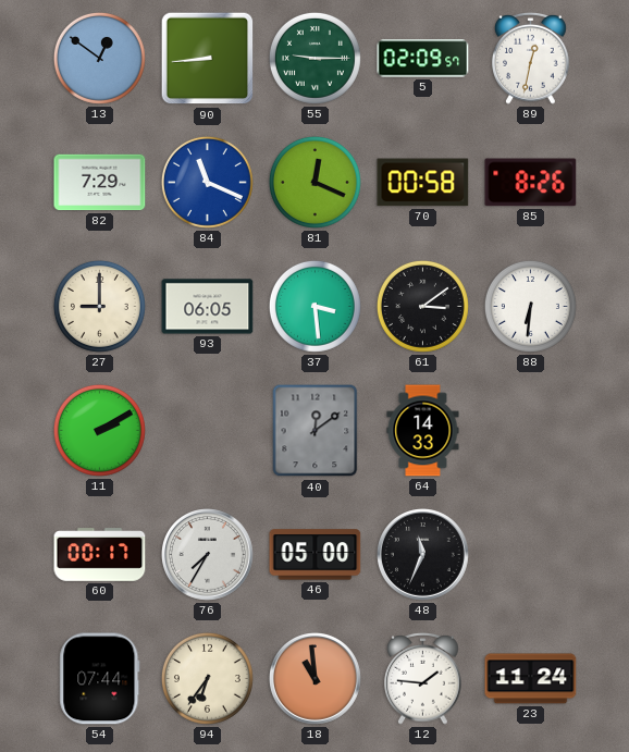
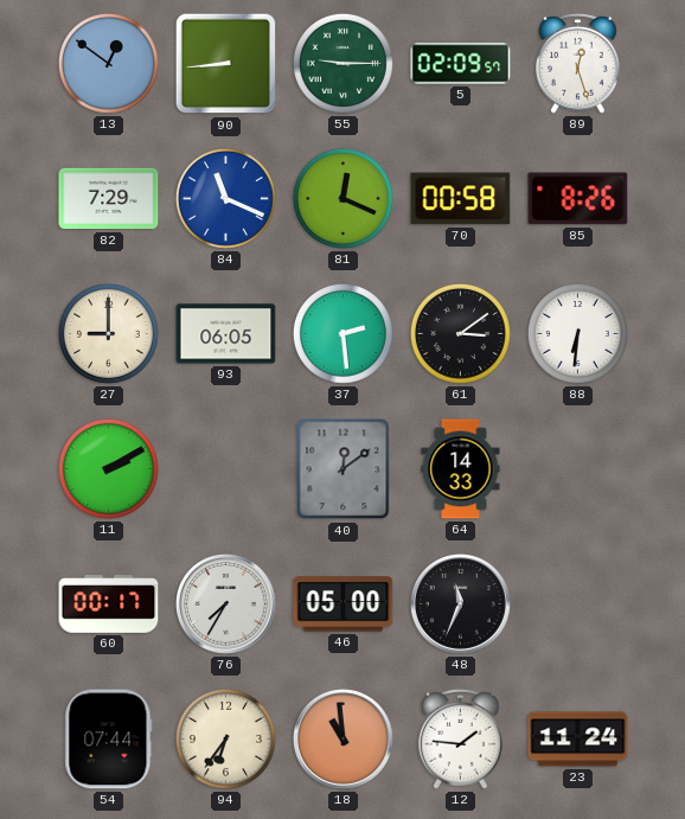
89: 12:32 -> 12:27 (578, 63)
37: 3:29 -> 2:29 (342, 333)
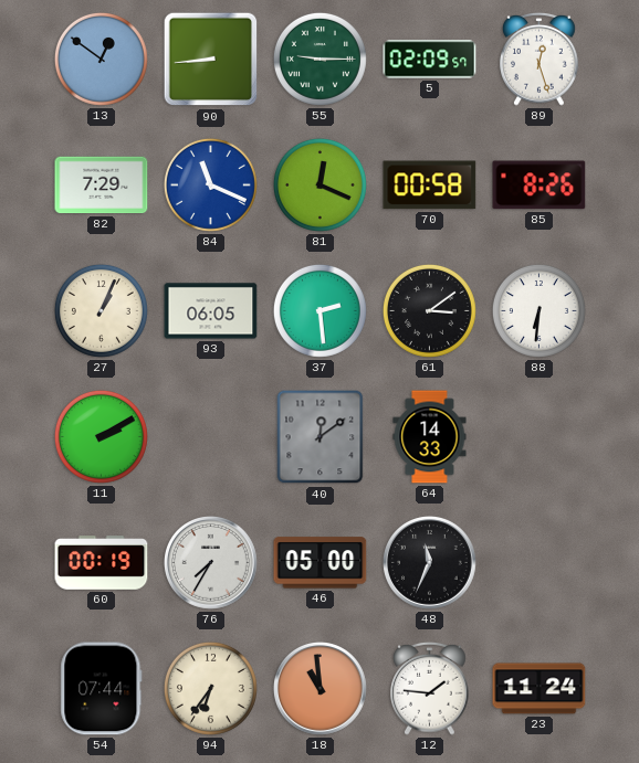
27: 9:00 -> 1:04 (101, 310)
60: 00:17 -> 00:19 (102, 563)
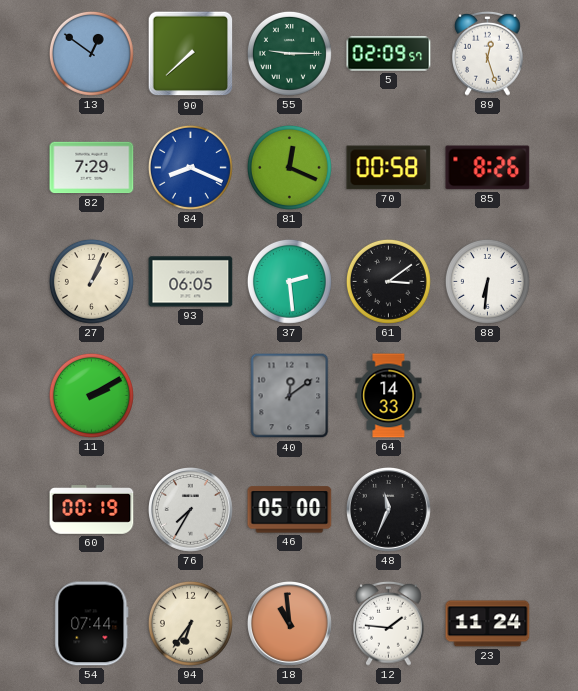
90: 8:44 -> 7:38 (191, 54)
84: 11:19 -> 8:19 (190, 167)
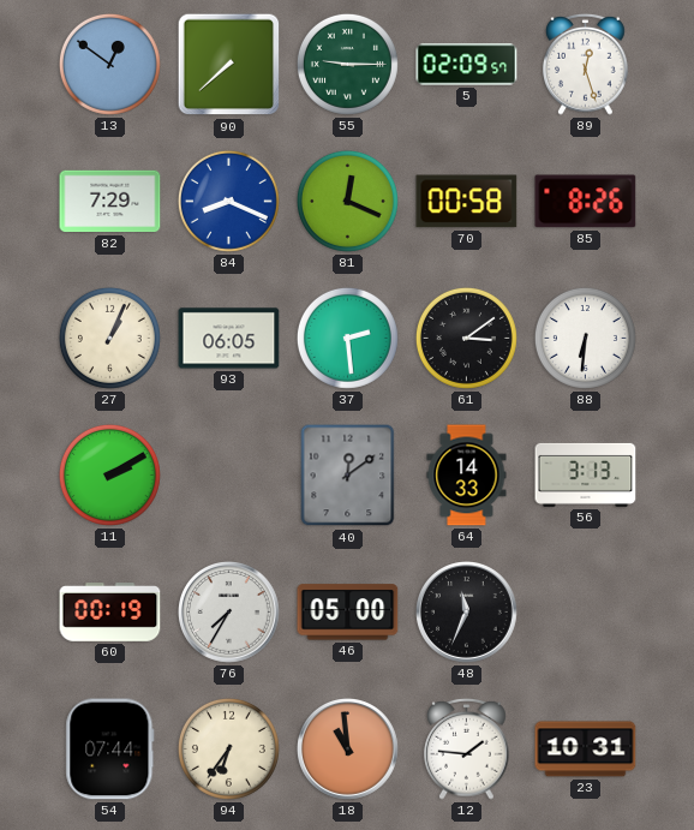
56: none -> 3:13 (586, 474)
23: 11:24 -> 10:31 (586, 750)
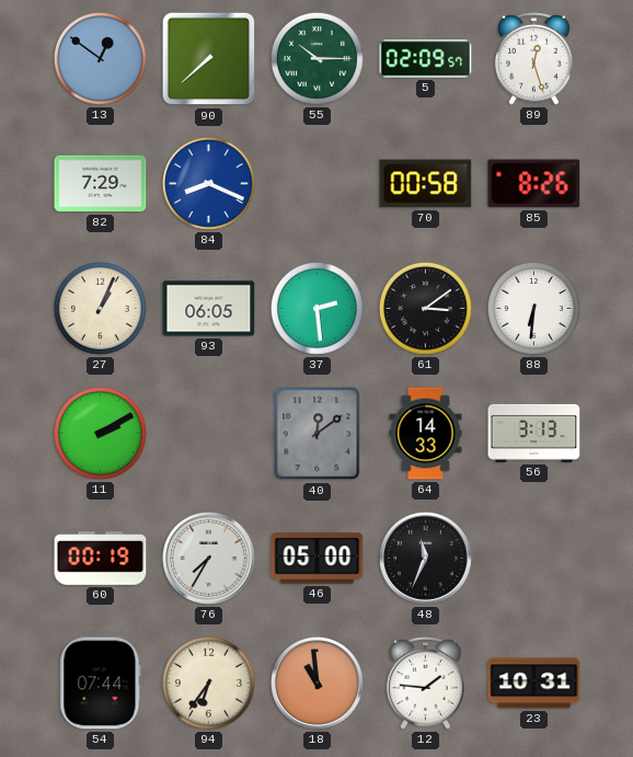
55: 9:15 -> 10:15 (316, 58)
81: 12:19 -> none (347, 201)
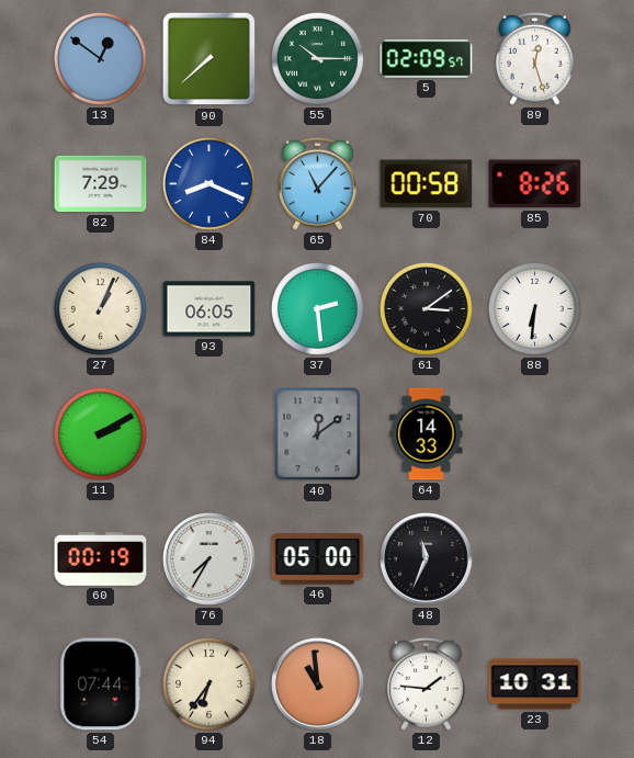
65: none -> 11:07 (318, 183)
56: 3:13 -> none (534, 433)
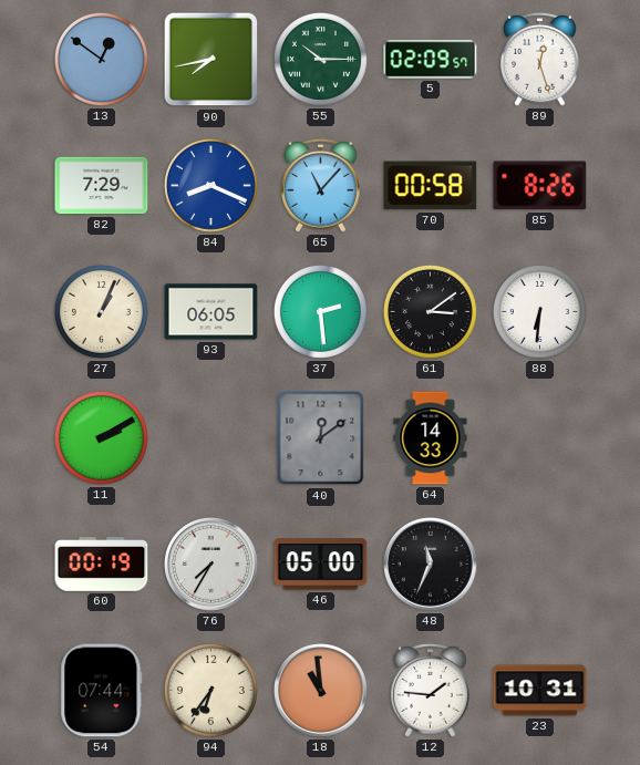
90: 7:38 -> 7:43 (211, 60)
